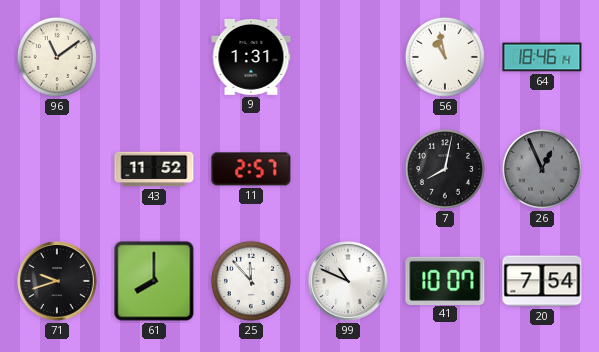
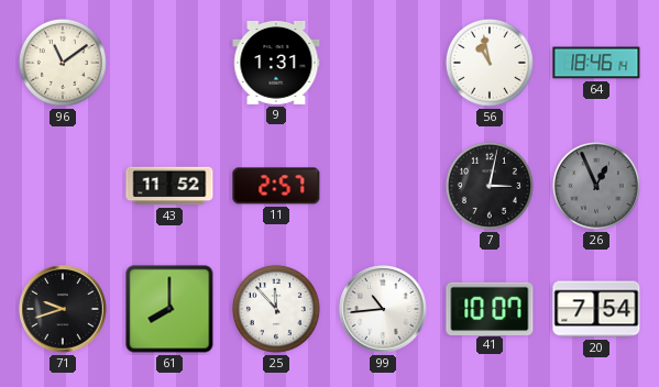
7: 8:02 -> 3:02 (490, 186)
99: 10:49 -> 10:44 (383, 309)
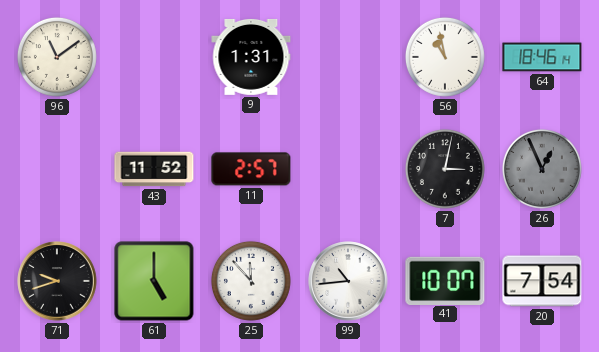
61: 8:00 -> 5:00 (154, 281)
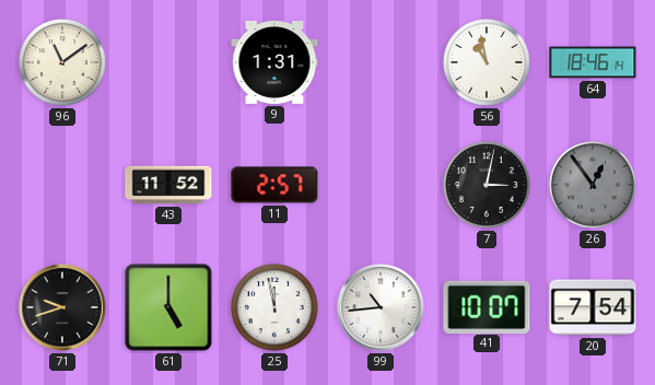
26: 12:56 -> 12:54 (593, 185)
25: 11:53 -> 11:58 (274, 307)
